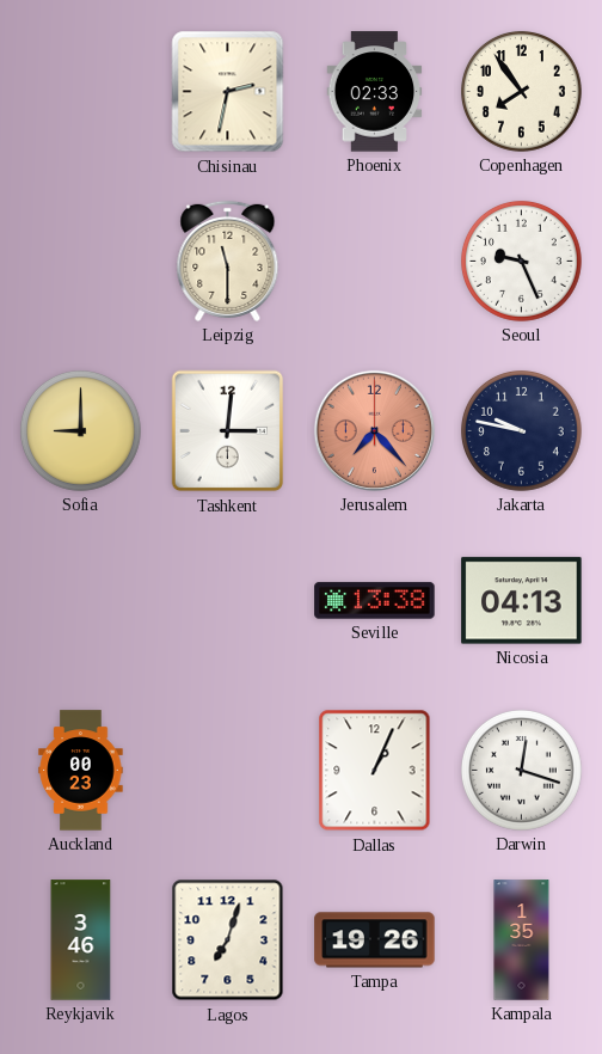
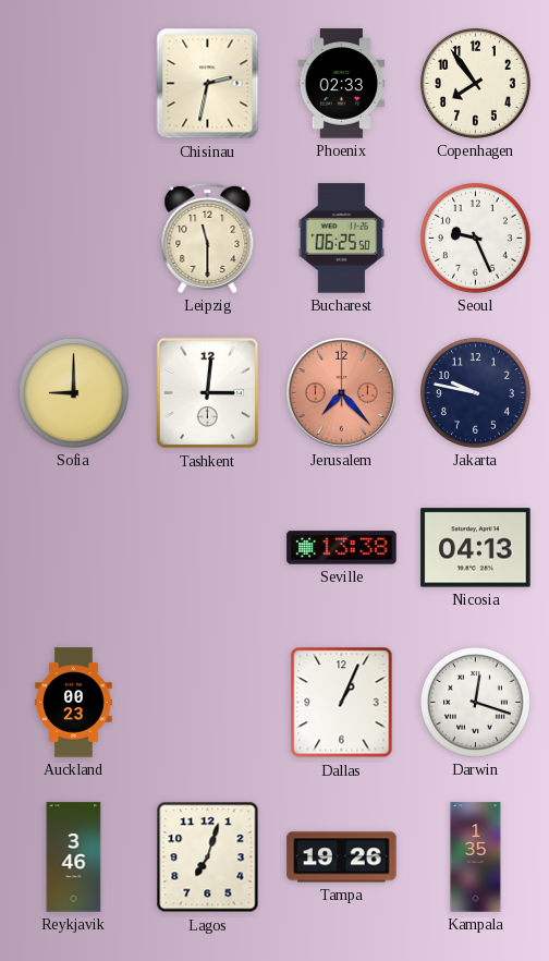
Bucharest: none -> 06:25 (342, 239)
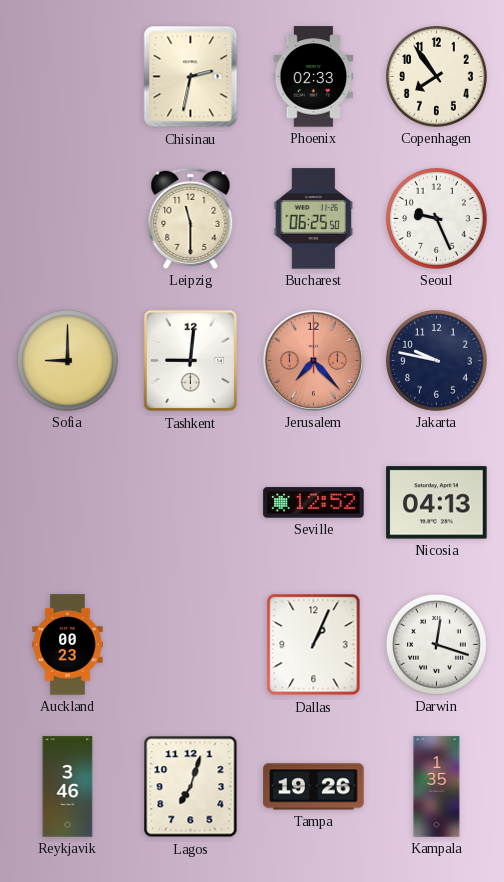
Tashkent: 3:01 -> 9:01 (191, 361)
Seville: 13:38 -> 12:52 (314, 503)
